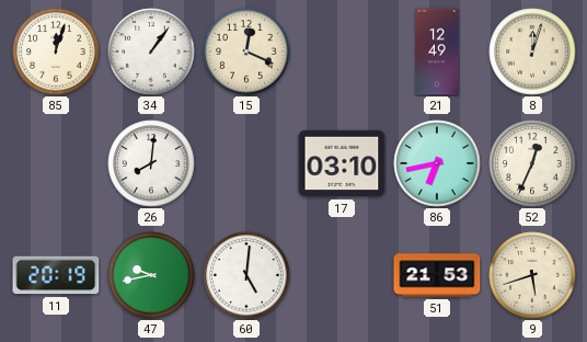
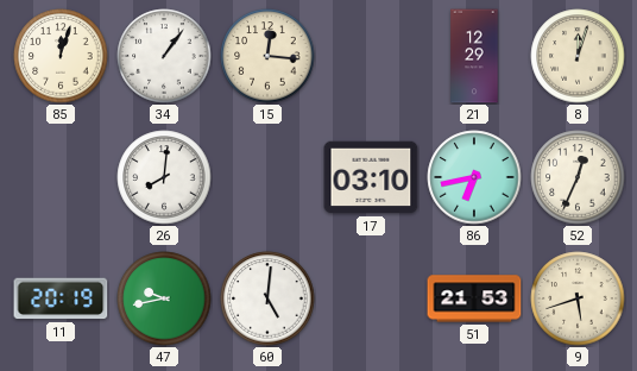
15: 12:19 -> 12:16 (267, 56)
21: 12:49 -> 12:29 (474, 56)
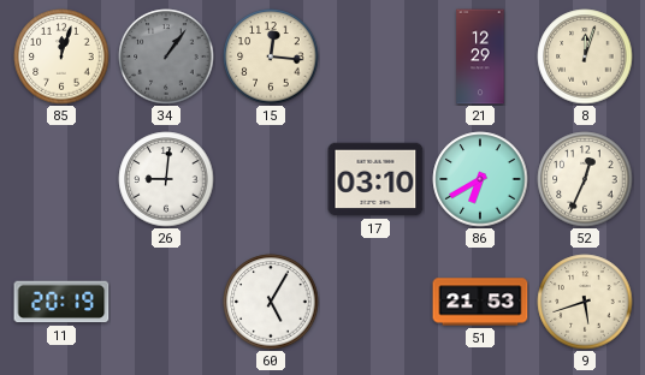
34 dial: white -> grey (166, 56)
26: 8:01 -> 9:01 (166, 179)
86: 6:43 -> 6:40 (480, 179)
47: 9:43 -> none (164, 298)
60: 5:01 -> 5:05 (271, 302)
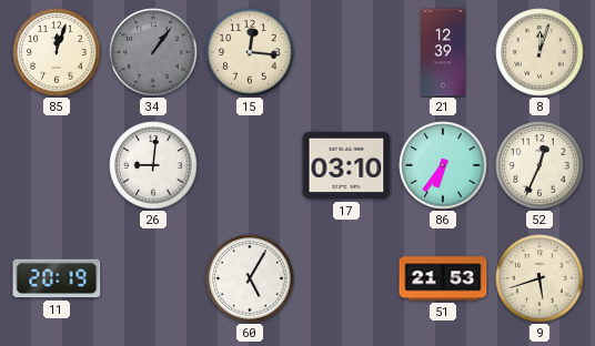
21: 12:29 -> 12:39 (443, 52)
86: 6:40 -> 6:36 (443, 165)
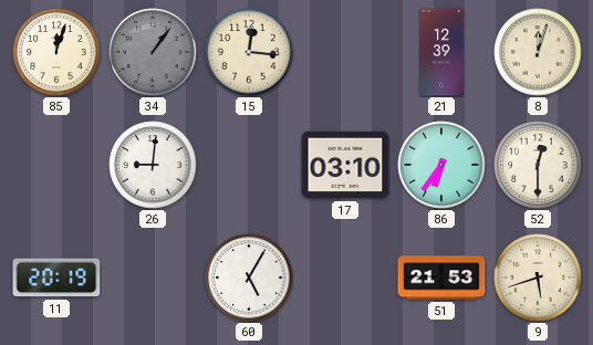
52: 12:34 -> 12:30 (538, 165)
